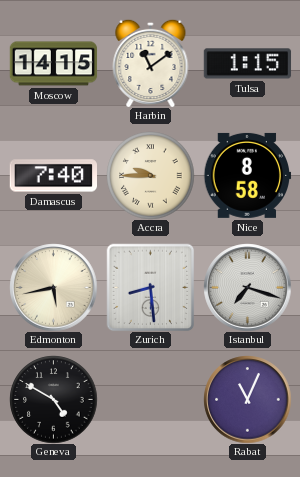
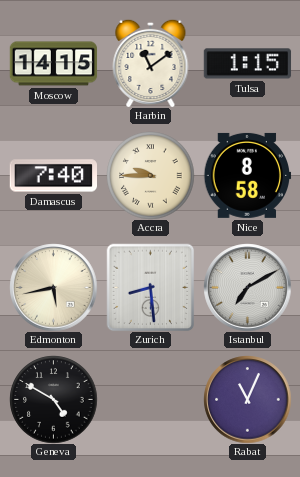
Istanbul: 7:18 -> 7:10 (247, 287)
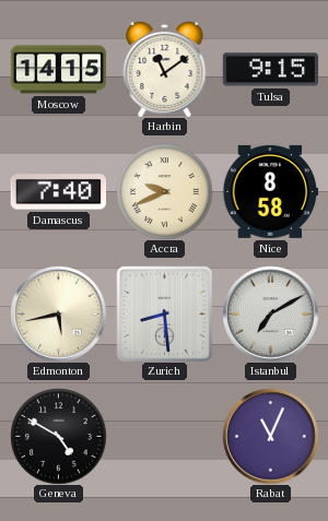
Tulsa: 1:15 -> 9:15 (270, 70)
Accra: 9:45 -> 9:41 (164, 191)
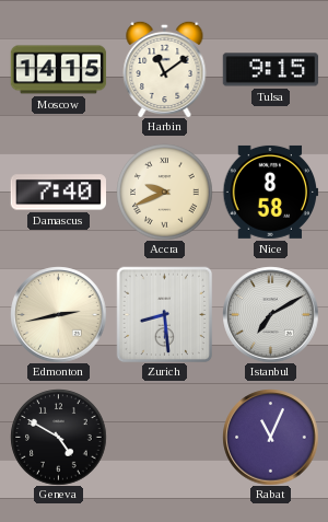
Edmonton: 5:43 -> 2:43 (58, 314)
